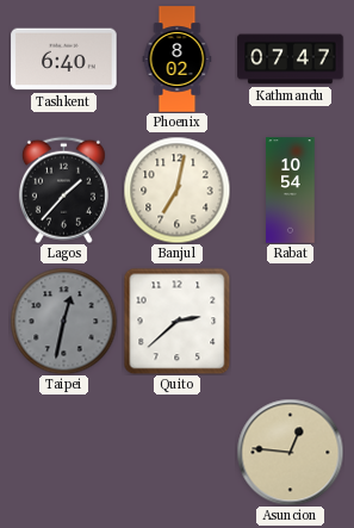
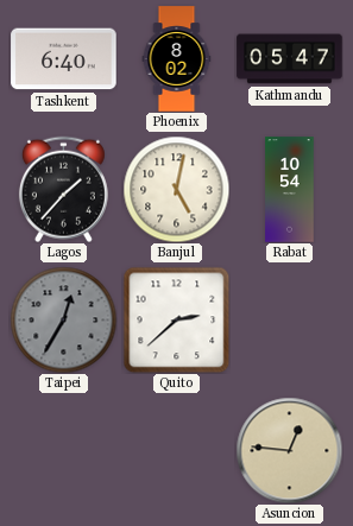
Kathmandu: 07:47 -> 05:47 (290, 59)
Banjul: 7:02 -> 5:02 (176, 189)
Taipei: 12:32 -> 12:35 (63, 319)
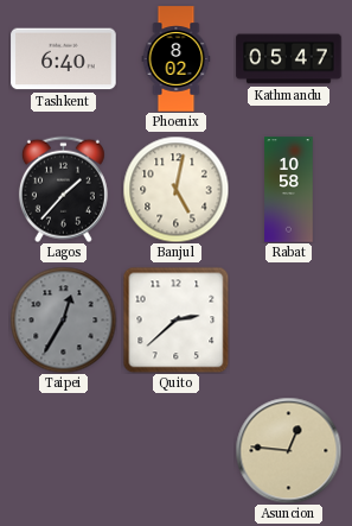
Rabat: 10:54 -> 10:58 (289, 190)
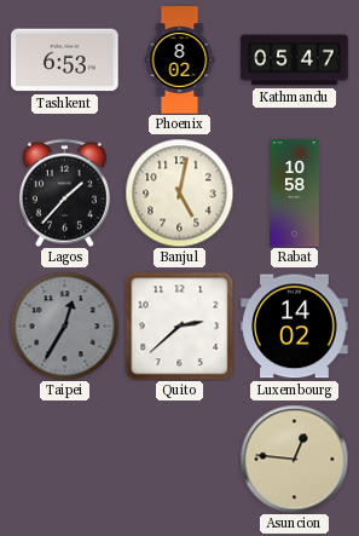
Tashkent: 6:40 -> 6:53 (65, 60)
Luxembourg: none -> 14:02 (295, 327)
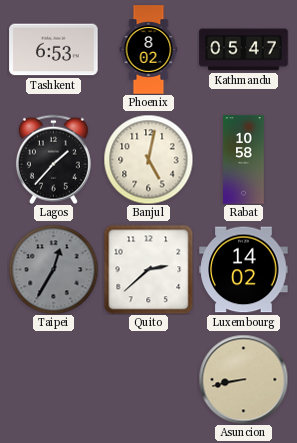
Asuncion: 12:46 -> 8:43 (243, 379)
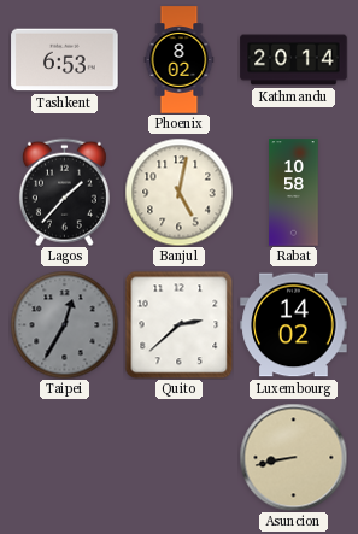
Kathmandu: 05:47 -> 20:14 (294, 60)
